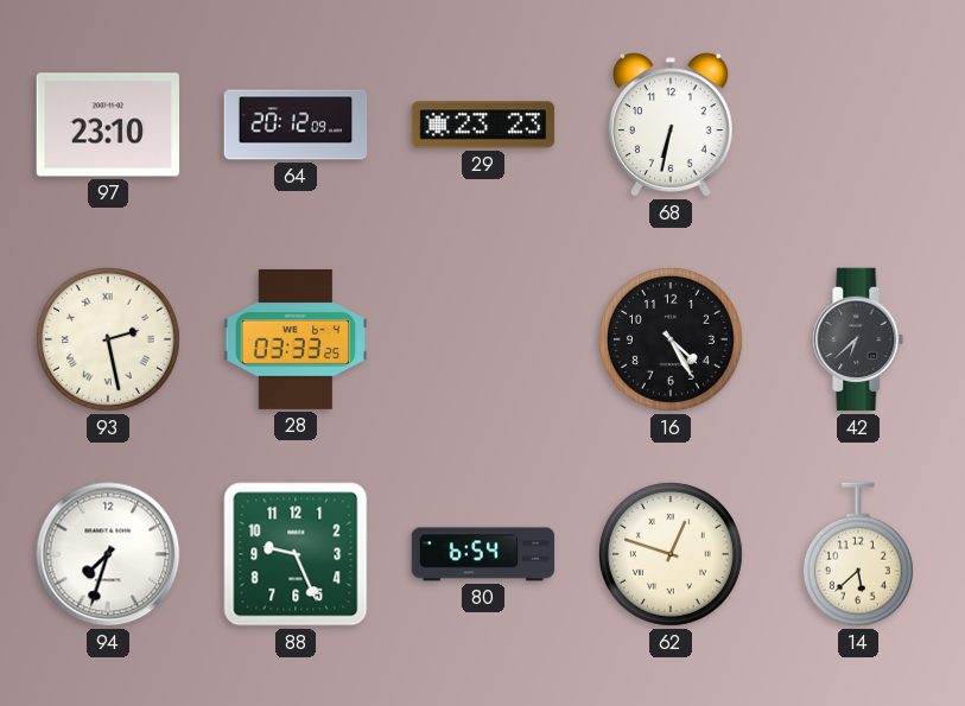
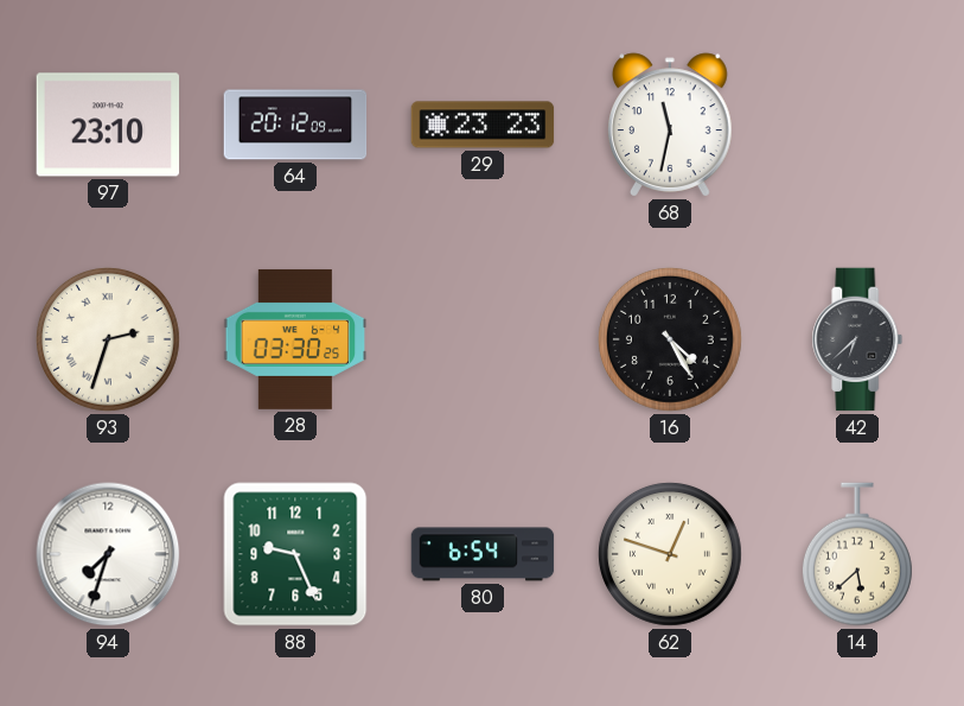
68: 6:32 -> 11:32 (671, 125)
93: 2:28 -> 2:33 (108, 339)
28: 03:33 -> 03:30 (295, 339)
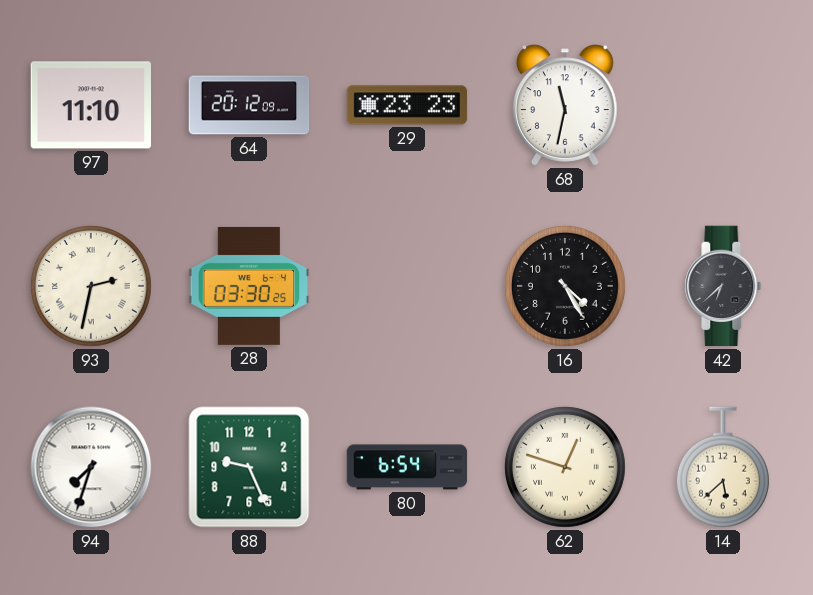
97: 23:10 -> 11:10 (91, 105)
93: 2:33 -> 2:32 (91, 286)
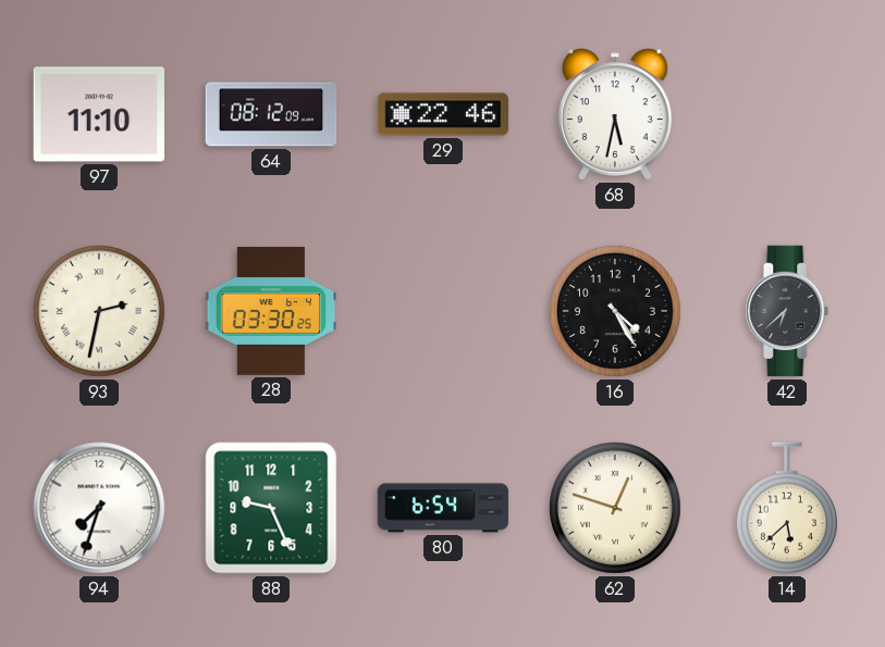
64: 20:12 -> 08:12 (271, 114)
29: 23:23 -> 22:46 (443, 114)
68: 11:32 -> 5:32 (616, 114)
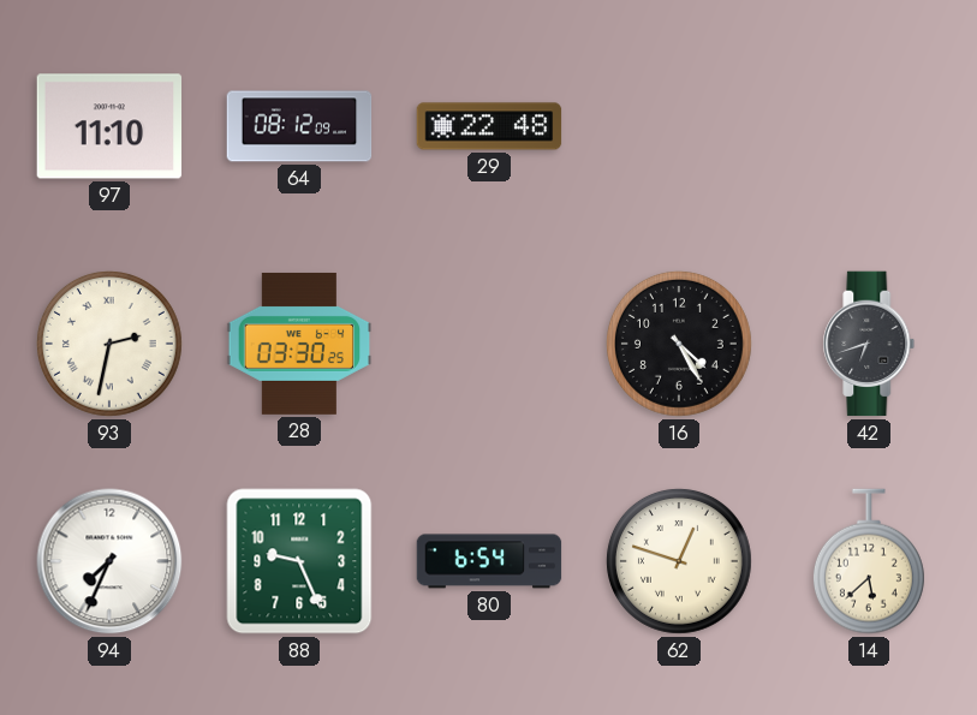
29: 22:46 -> 22:48 (489, 126)
68: 5:32 -> none (616, 114)
42: 6:38 -> 6:42 (869, 344)
94: 7:33 -> 7:34 (109, 561)
